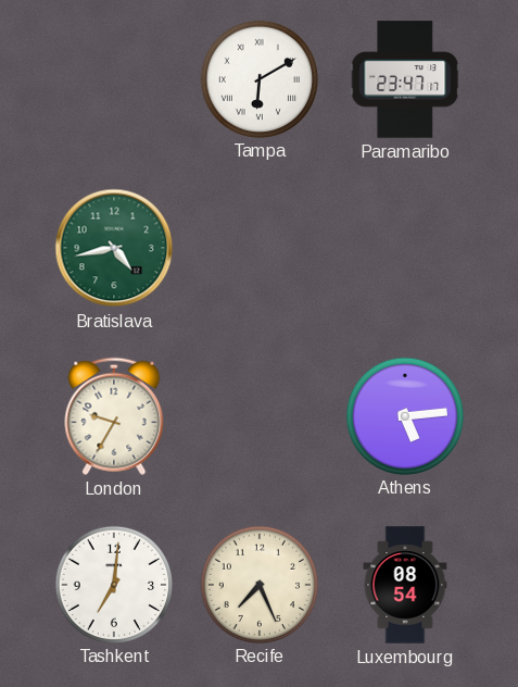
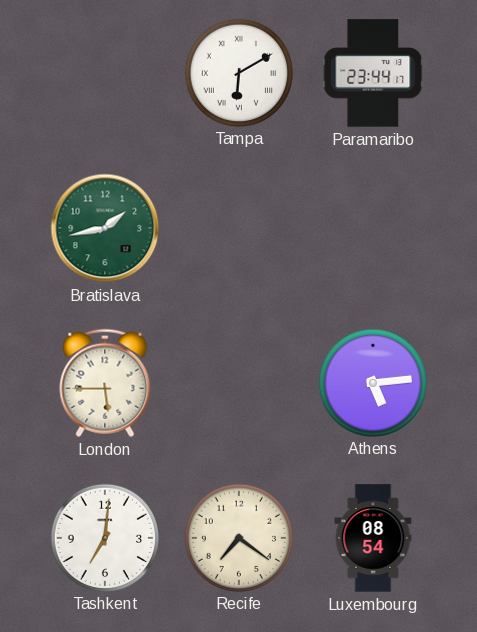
Paramaribo: 23:47 -> 23:44 (373, 73)
Bratislava: 4:43 -> 1:43 (105, 228)
London: 9:35 -> 5:45 (105, 383)
Recife: 7:26 -> 7:21 (238, 537)
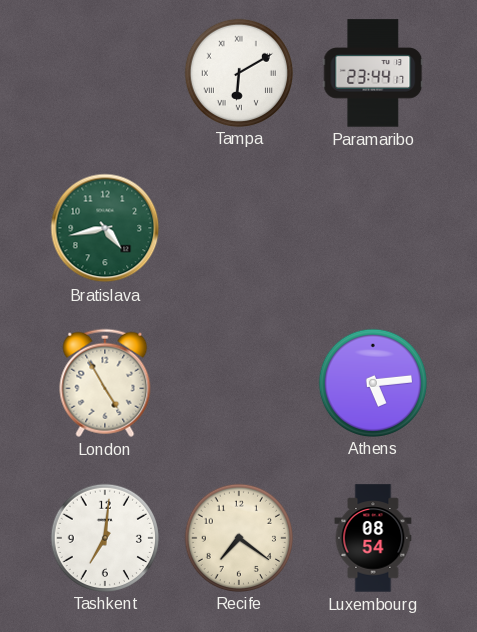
Bratislava: 1:43 -> 4:43 (105, 228)
London: 5:45 -> 4:55 (105, 383)
